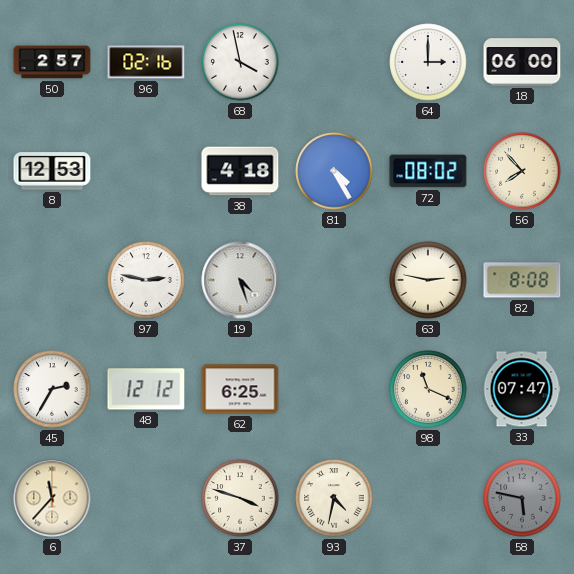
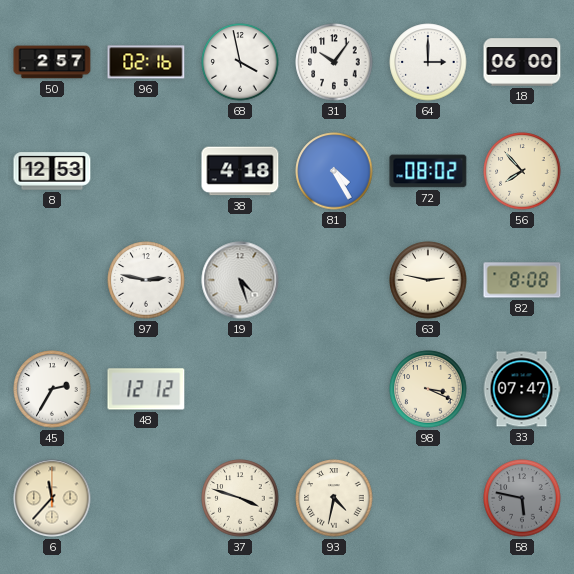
31: none -> 10:06 (334, 62)
62: 6:25 -> none (240, 389)
98: 11:19 -> 3:19 (428, 389)
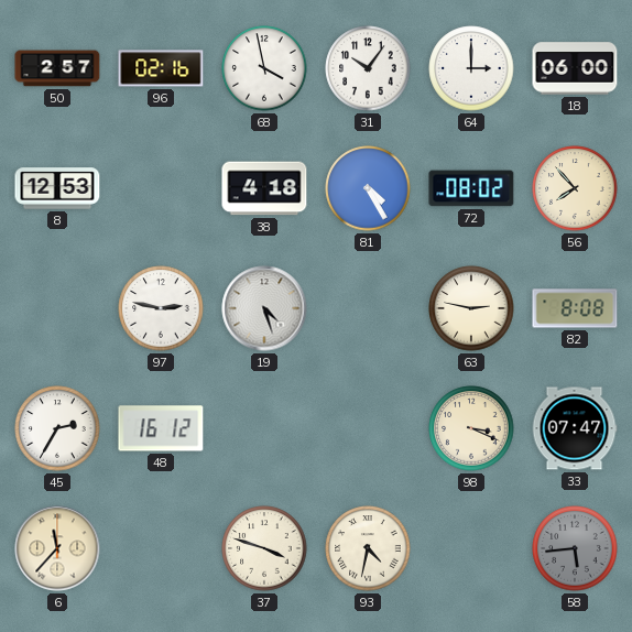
48: 12:12 -> 16:12 (161, 428)
58: 5:47 -> 5:44 (575, 548)
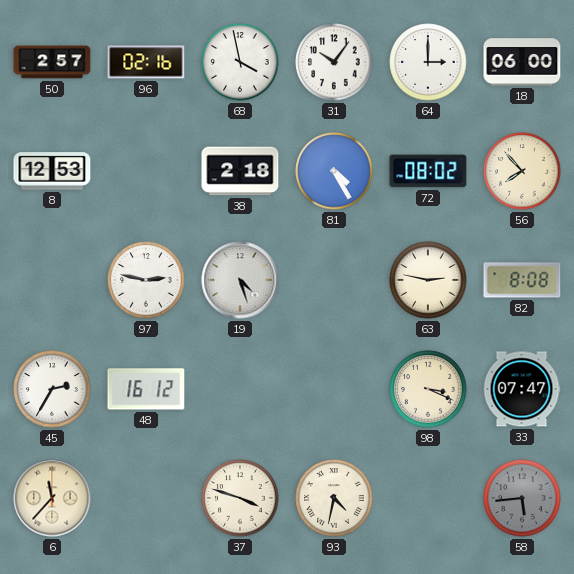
38: 4:18 -> 2:18 (240, 171)
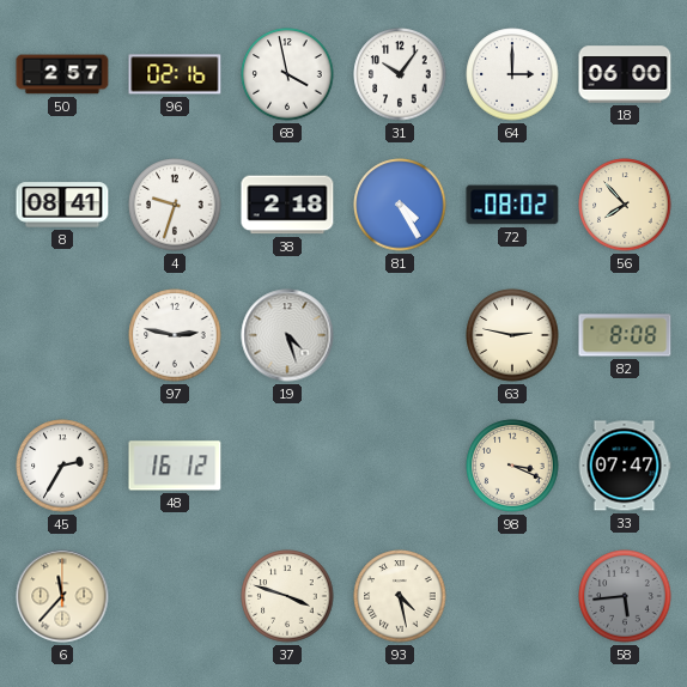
8: 12:53 -> 08:41 (62, 205)
4: none -> 9:33 (175, 205)
93: 4:32 -> 4:28 (400, 596)
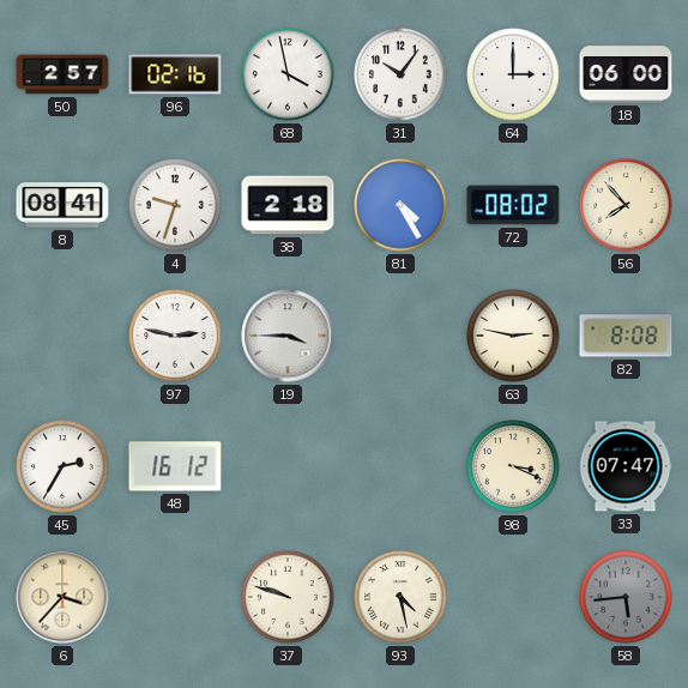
19: 4:27 -> 3:45 (288, 336)
6: 11:37 -> 3:37 (62, 597)
37: 3:48 -> 9:48 (288, 597)
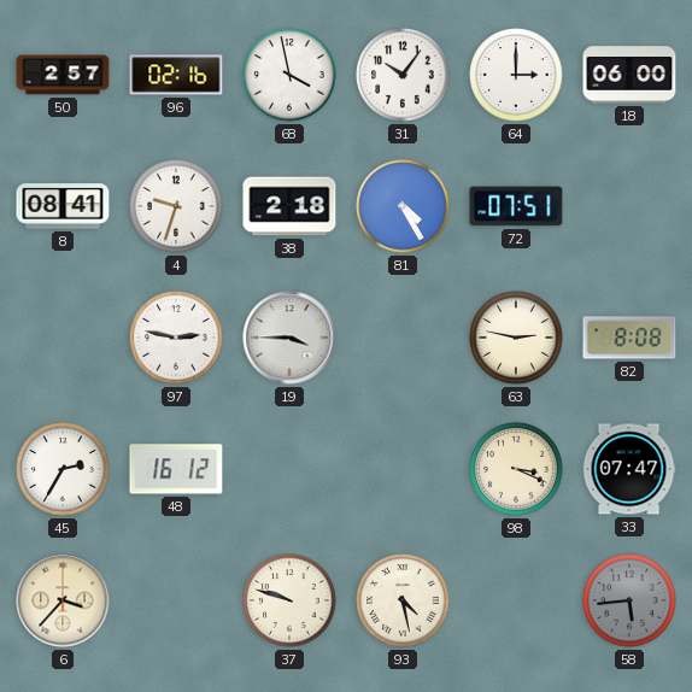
72: 08:02 -> 07:51 (516, 206)
56: 7:53 -> none (626, 205)
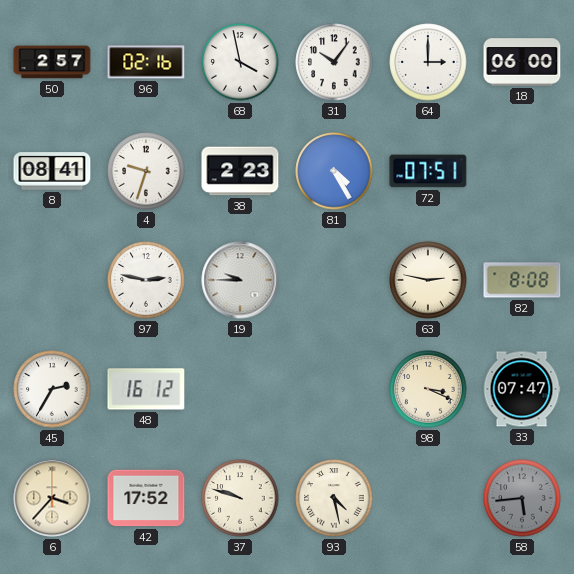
38: 2:18 -> 2:23 (240, 171)
19: 3:45 -> 9:45 (240, 280)
42: none -> 17:52 (146, 498)
